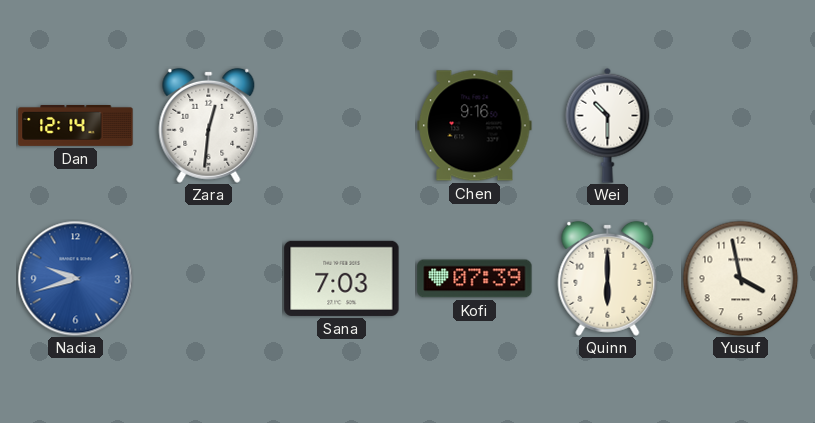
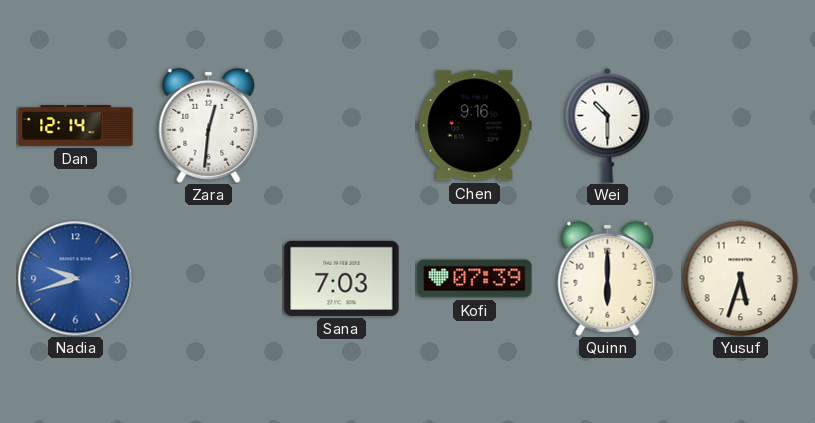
Yusuf: 3:58 -> 5:33 (740, 278)
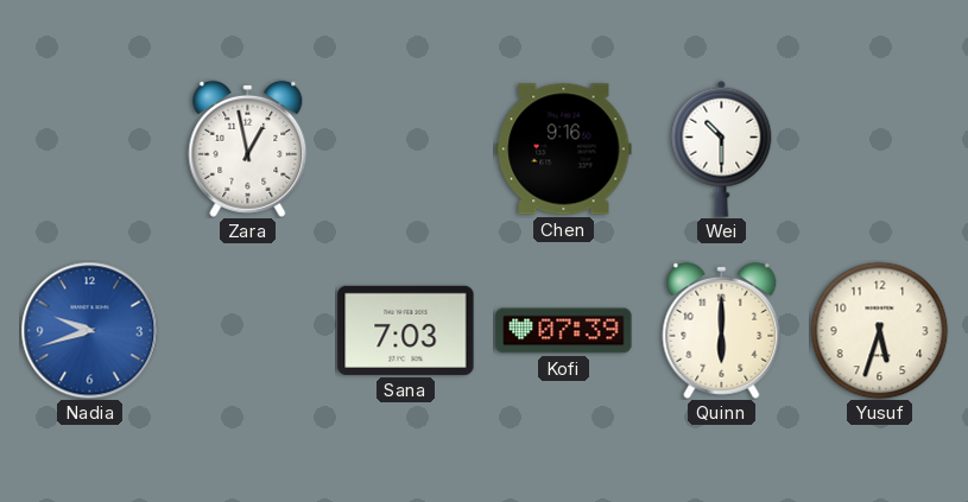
Dan: 12:14 -> none (76, 126)
Zara: 12:31 -> 12:58 (248, 148)
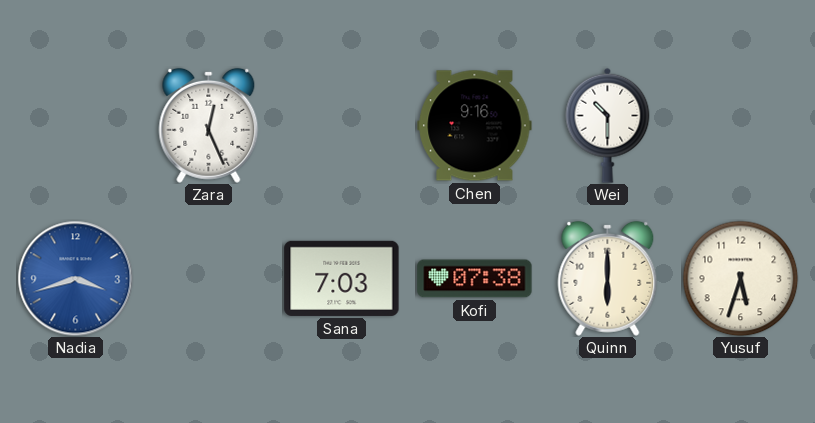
Zara: 12:58 -> 12:26 (209, 125)
Nadia: 9:42 -> 3:42 (75, 278)
Kofi: 07:39 -> 07:38 (475, 279)
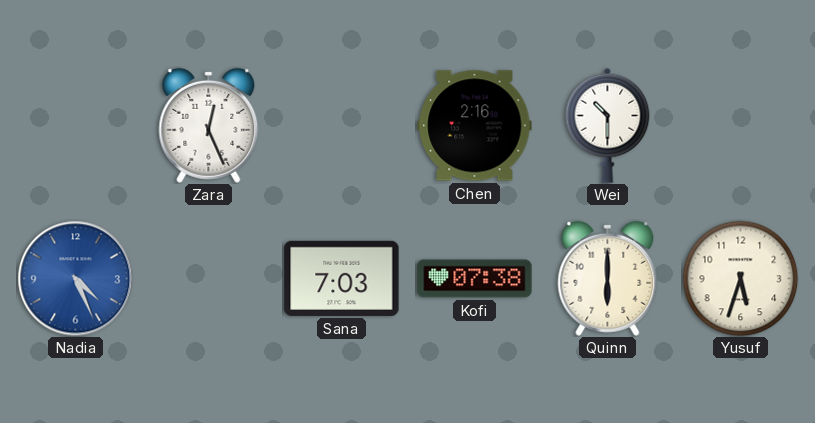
Chen: 9:16 -> 2:16 (475, 126)
Nadia: 3:42 -> 4:26 (75, 278)
